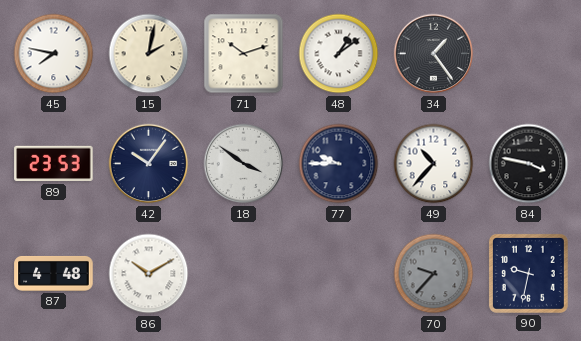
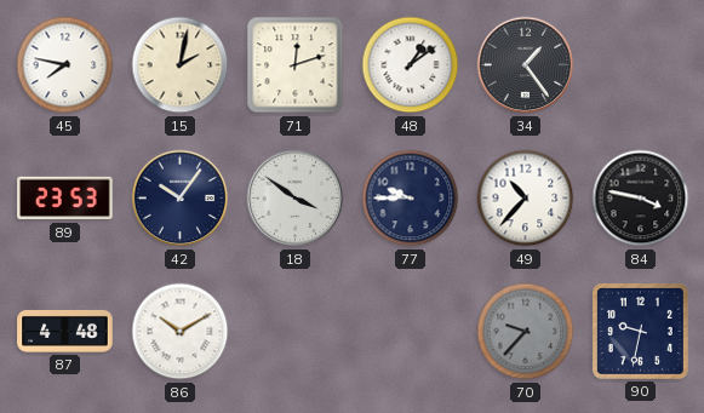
71: 10:12 -> 12:12 (296, 65)
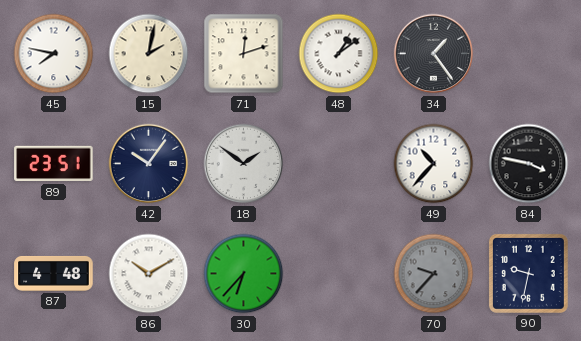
89: 23:53 -> 23:51 (54, 164)
18: 3:51 -> 1:51 (244, 164)
77: 9:45 -> none (411, 199)
30: none -> 6:37 (244, 274)
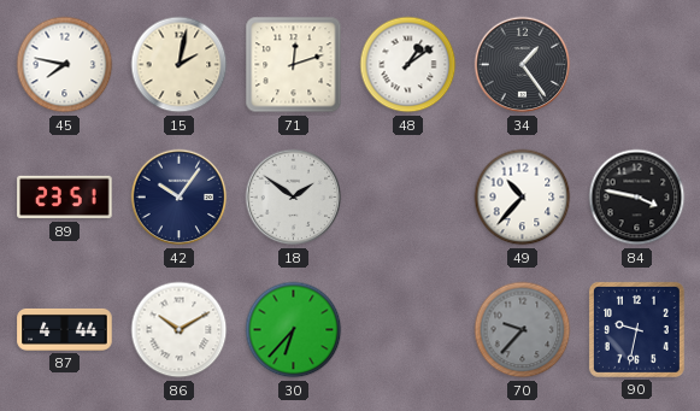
87: 4:48 -> 4:44 (65, 329)
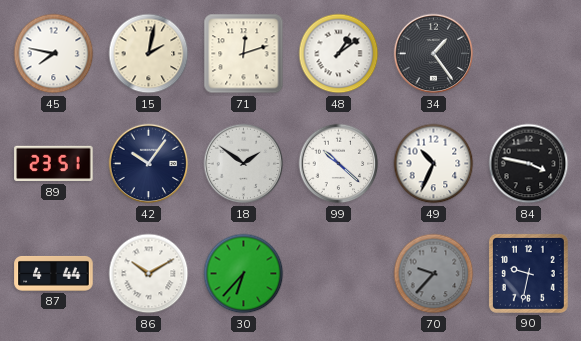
99: none -> 10:22 (339, 164)
49: 10:37 -> 10:34 (434, 164)
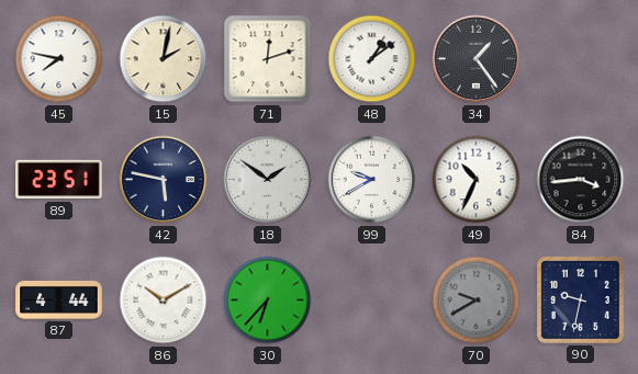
42: 10:06 -> 5:47 (164, 180)
99: 10:22 -> 9:40 (372, 180)
84: 3:47 -> 3:44 (581, 180)
70: 9:37 -> 9:40 (477, 301)
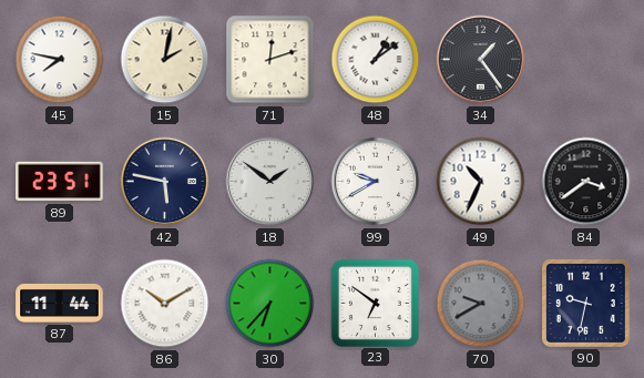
84: 3:44 -> 3:39 (586, 182)
87: 4:44 -> 11:44 (60, 303)
23: none -> 6:51 (375, 303)
